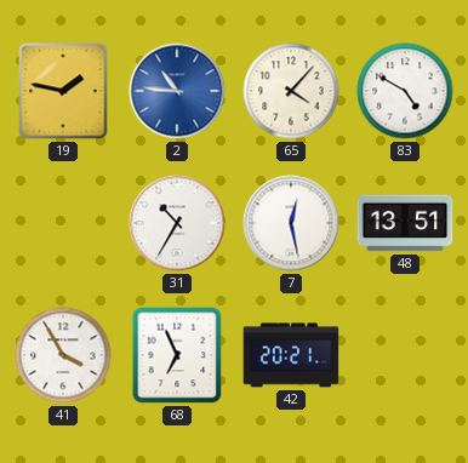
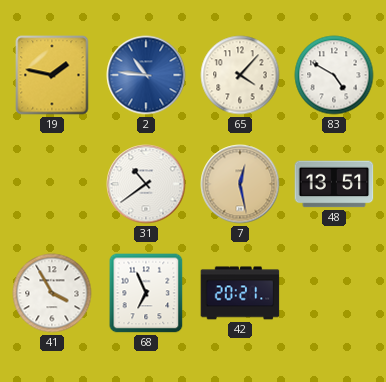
31: 10:35 -> 10:39 (146, 184)
7 dial: white -> champagne (240, 184)
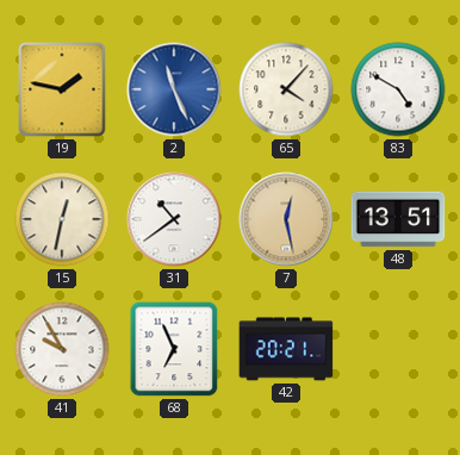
2: 10:46 -> 11:26 (174, 89)
15: none -> 12:32 (62, 219)
41: 3:55 -> 9:55 (62, 349)
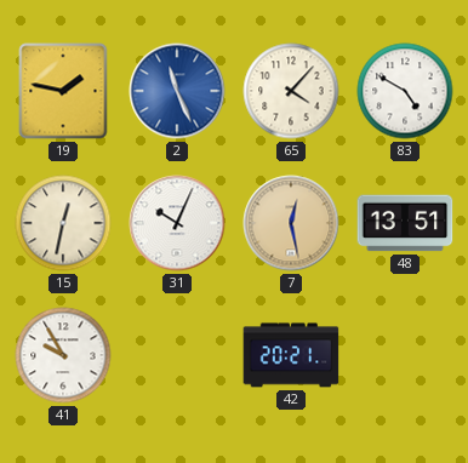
31: 10:39 -> 10:04 (177, 223)
68: 6:56 -> none (174, 349)
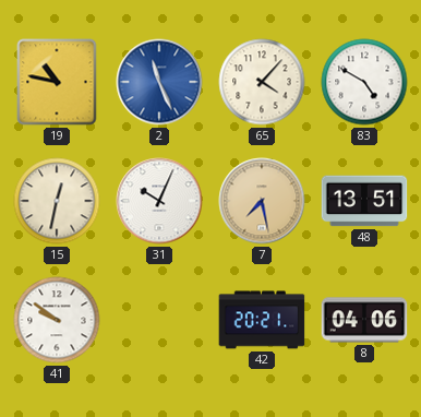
19: 1:47 -> 10:47 (57, 82)
7: 12:28 -> 7:28 (262, 201)
41: 9:55 -> 9:51 (57, 320)
8: none -> 04:06 (364, 320)
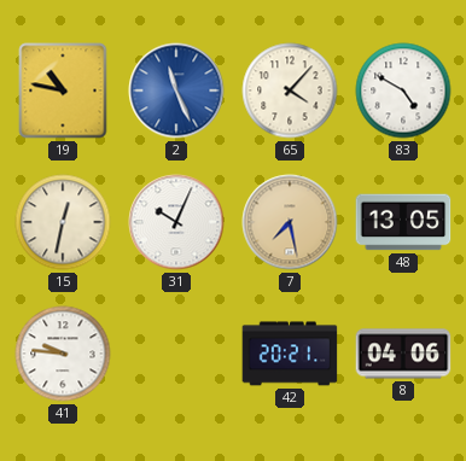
48: 13:51 -> 13:05 (403, 222)
41: 9:51 -> 9:46 (63, 354)
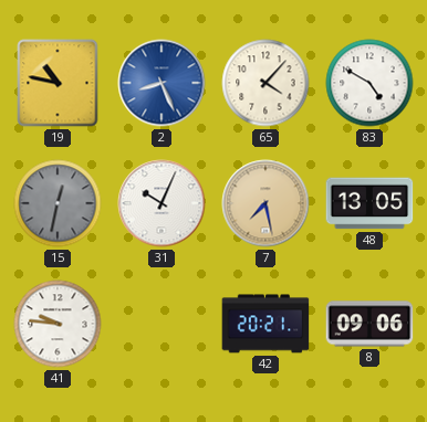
2: 11:26 -> 8:26 (162, 83)
15 dial: cream -> grey (58, 203)
8: 04:06 -> 09:06 (369, 324)
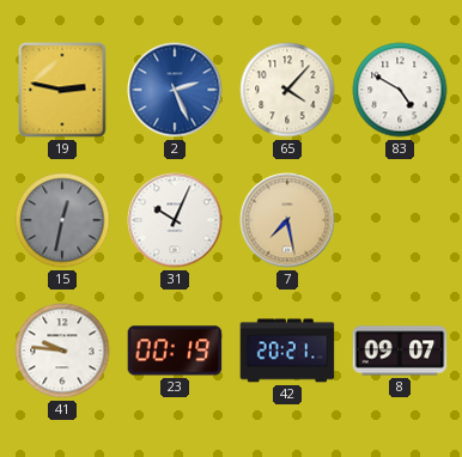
19: 10:47 -> 2:47 (62, 90)
2: 8:26 -> 2:26 (175, 90)
48: 13:05 -> none (369, 203)
23: none -> 00:19 (175, 351)
8: 09:06 -> 09:07 (400, 351)
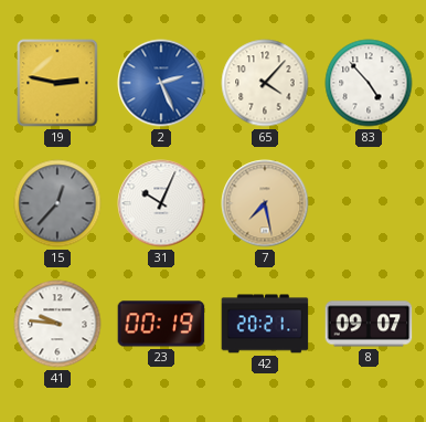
83: 4:50 -> 4:53 (369, 83)
15: 12:32 -> 12:37 (57, 203)
